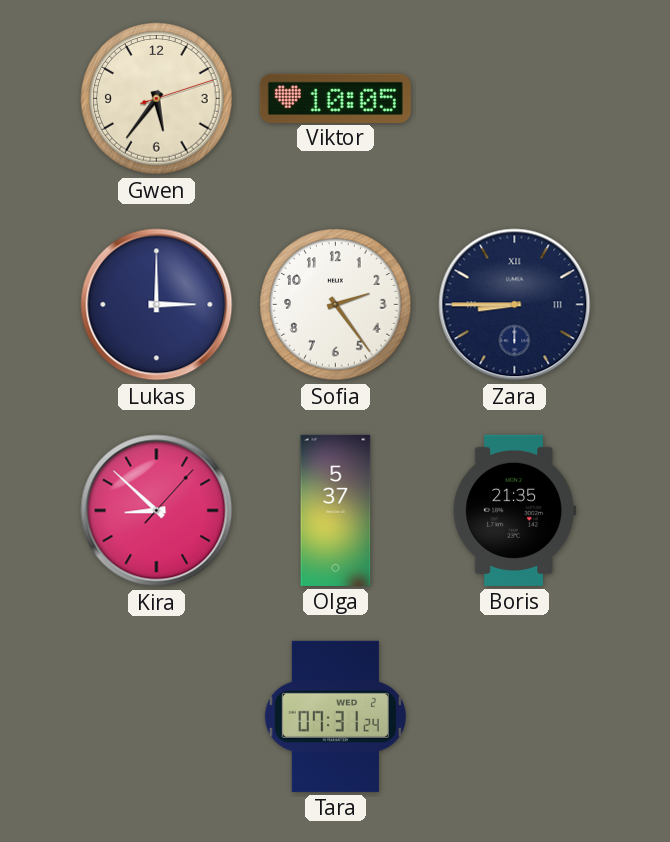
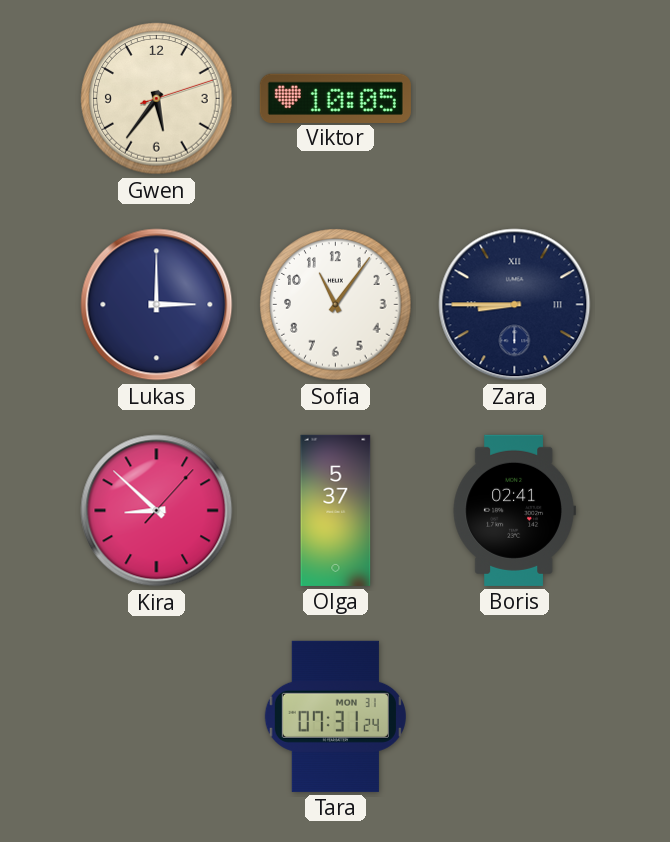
Sofia: 2:24 -> 11:06 (336, 305)
Boris: 21:35 -> 02:41 (514, 510)
Tara date: WED 2 -> MON 31 (335, 716)
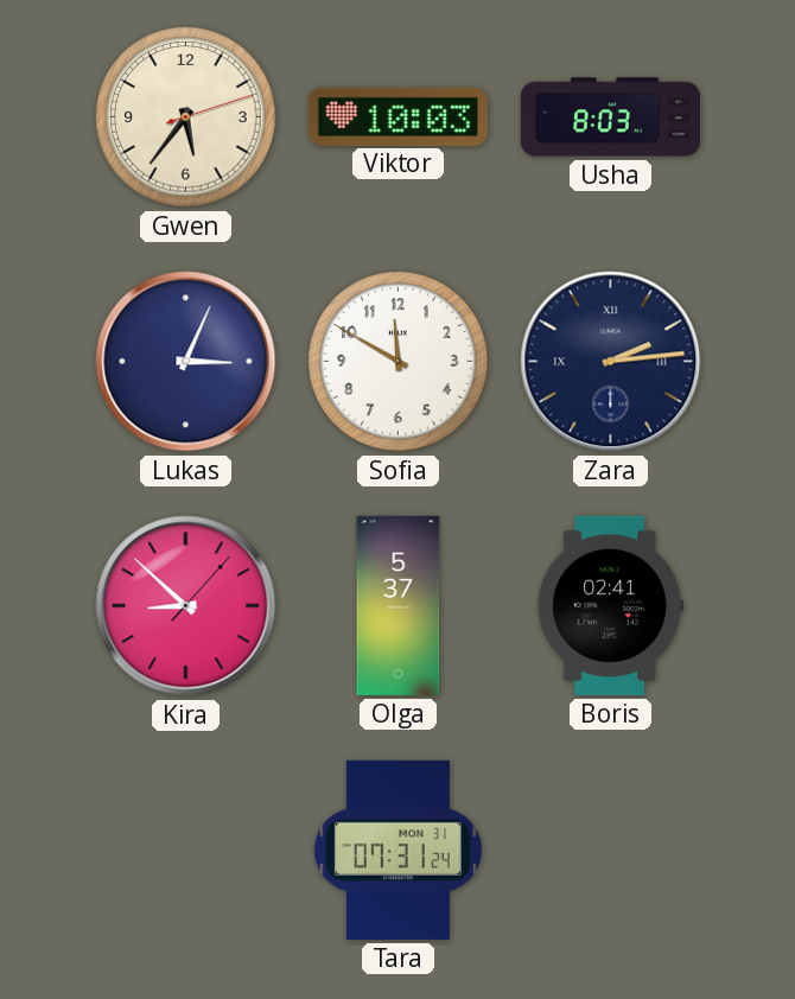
Viktor: 10:05 -> 10:03 (397, 116)
Usha: none -> 8:03 (610, 117)
Lukas: 3:00 -> 3:04 (186, 362)
Sofia: 11:06 -> 11:50 (399, 362)
Zara: 8:45 -> 2:14 (611, 362)
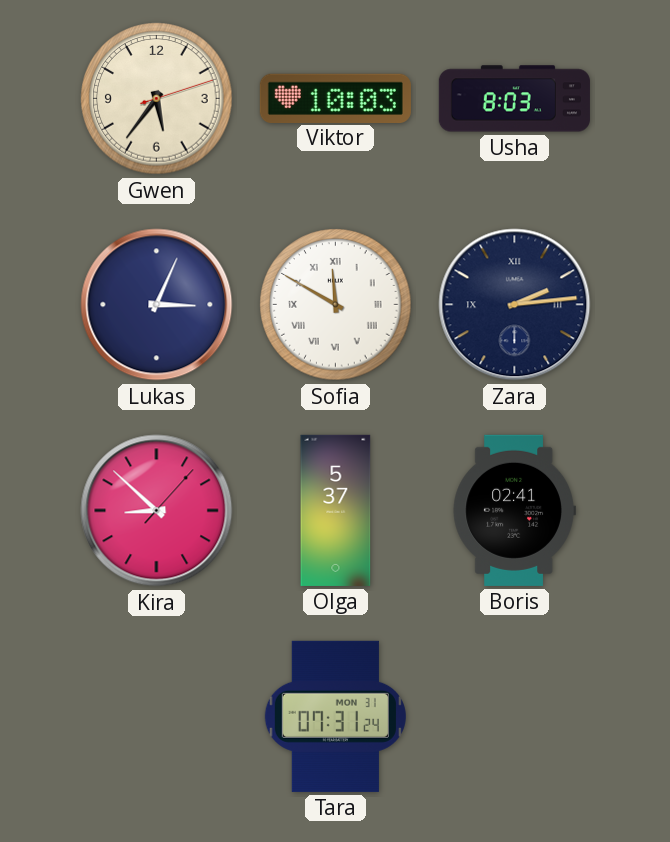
Sofia numerals: Arabic -> Roman (336, 305)
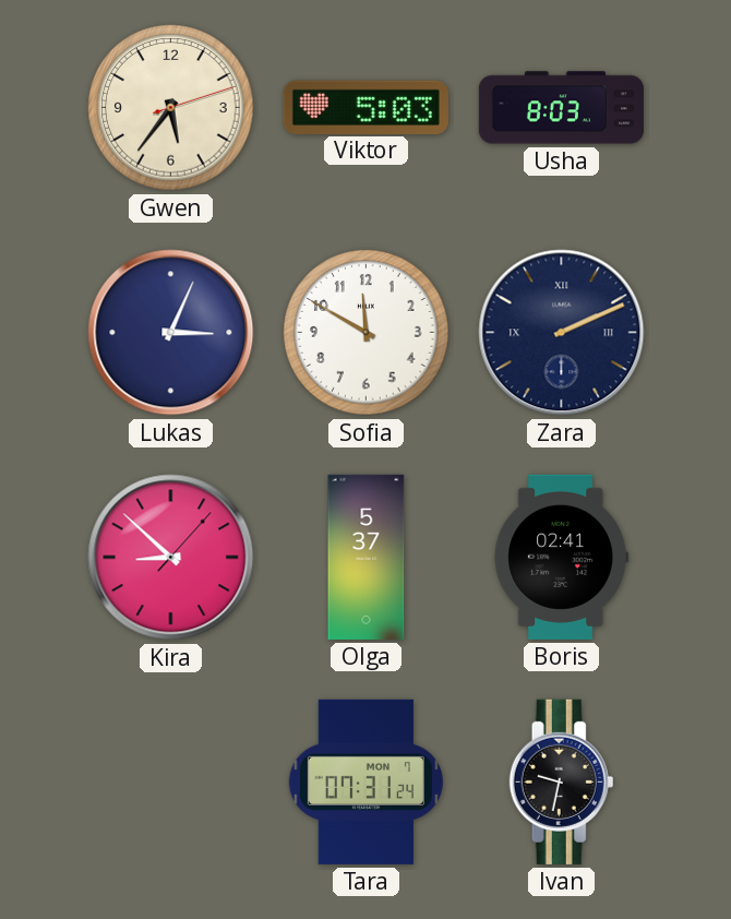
Viktor: 10:03 -> 5:03 (366, 107)
Sofia numerals: Roman -> Arabic (367, 333)
Zara: 2:14 -> 2:11 (562, 333)
Tara date: MON 31 -> MON 7 (366, 781)
Ivan: none -> 9:32 (562, 781)
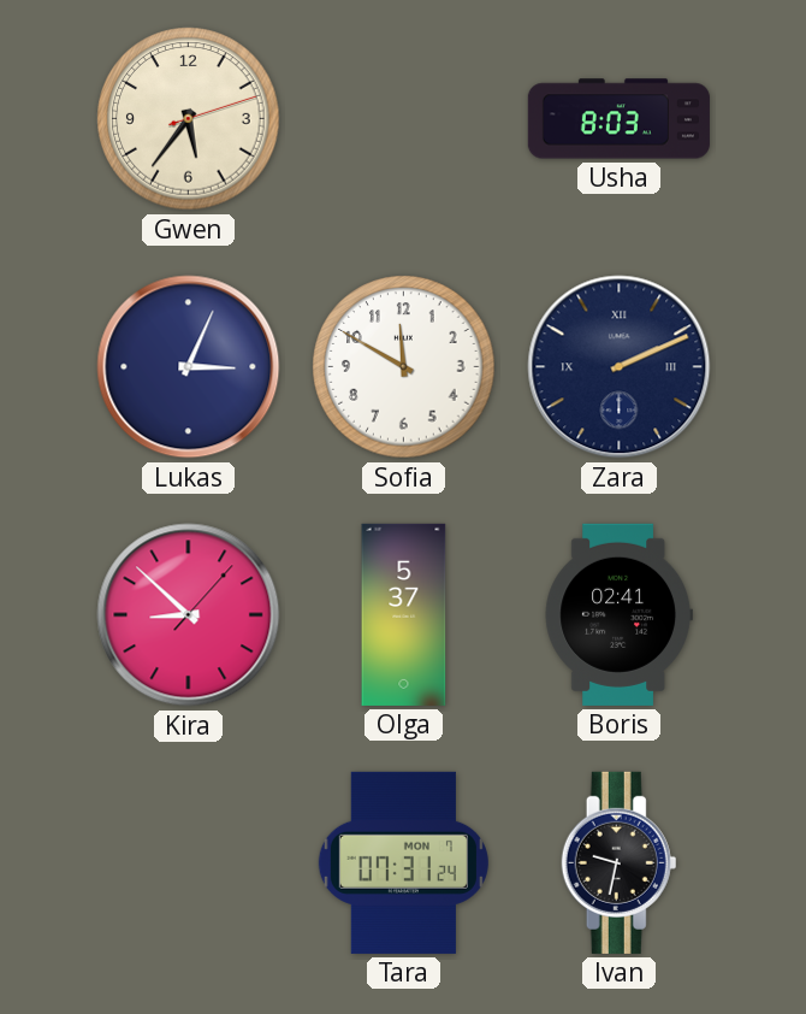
Viktor: 5:03 -> none (366, 107)
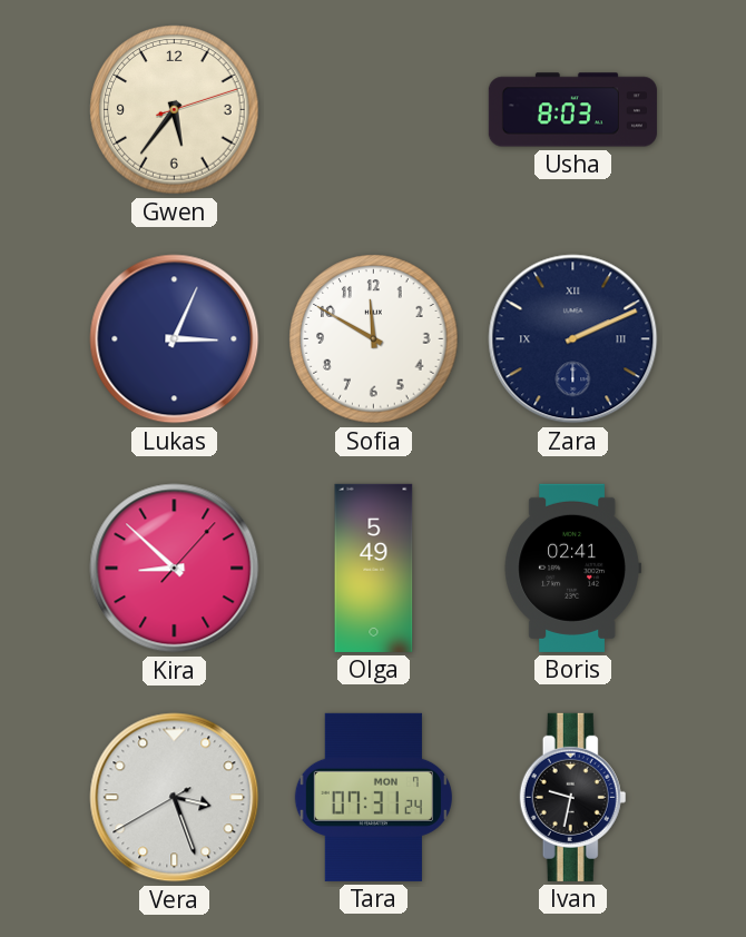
Olga: 5:37 -> 5:49 (374, 568)
Vera: none -> 3:26 (175, 798)
